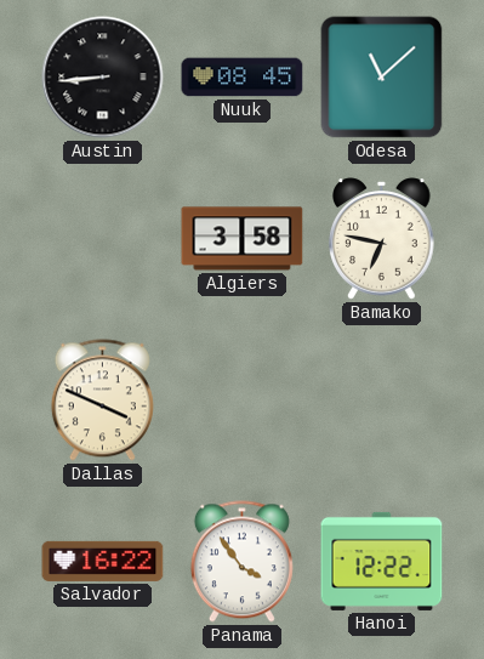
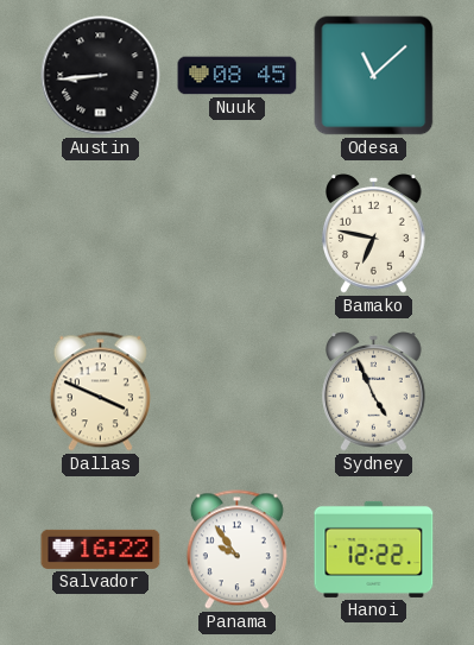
Algiers: 3:58 -> none (243, 239)
Sydney: none -> 4:56 (374, 392)
Panama: 3:54 -> 9:54 (236, 550)
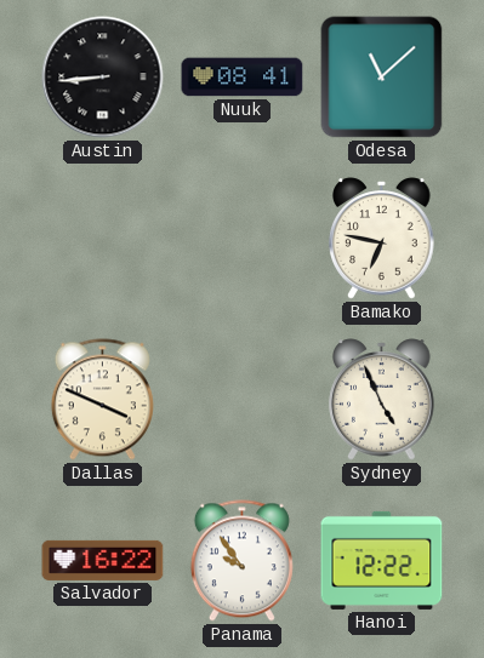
Nuuk: 08:45 -> 08:41 (243, 78)
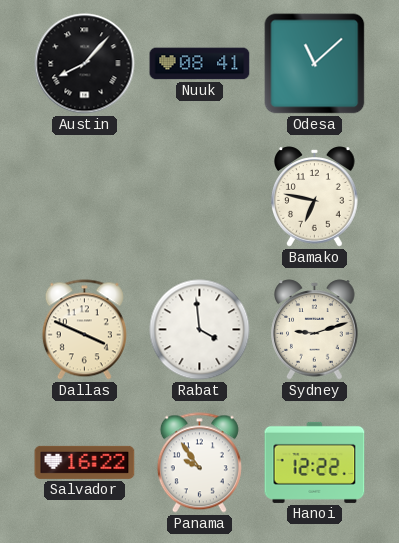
Austin: 8:44 -> 8:07 (85, 64)
Rabat: none -> 3:59 (200, 330)
Sydney: 4:56 -> 9:12 (315, 330)
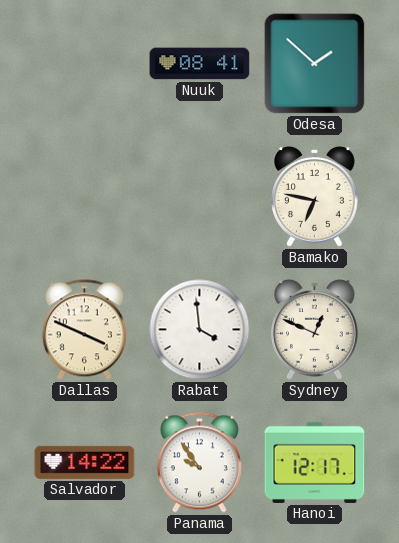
Austin: 8:07 -> none (85, 64)
Odesa: 11:08 -> 1:52 (315, 64)
Sydney: 9:12 -> 12:49 (315, 330)
Salvador: 16:22 -> 14:22 (85, 462)
Hanoi: 12:22 -> 12:17 (315, 462)
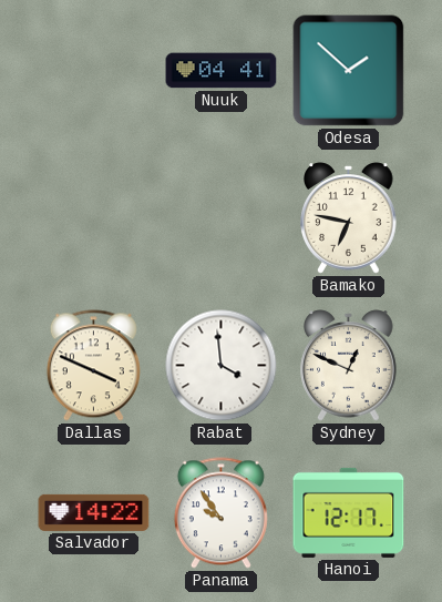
Nuuk: 08:41 -> 04:41 (222, 71)
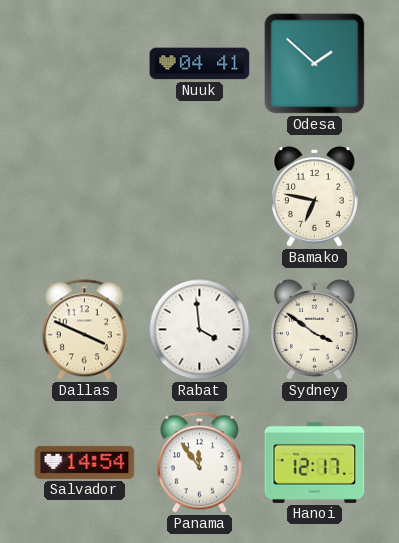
Sydney: 12:49 -> 3:51 (315, 330)
Salvador: 14:22 -> 14:54 (85, 462)
Panama: 9:54 -> 11:54 (199, 463)
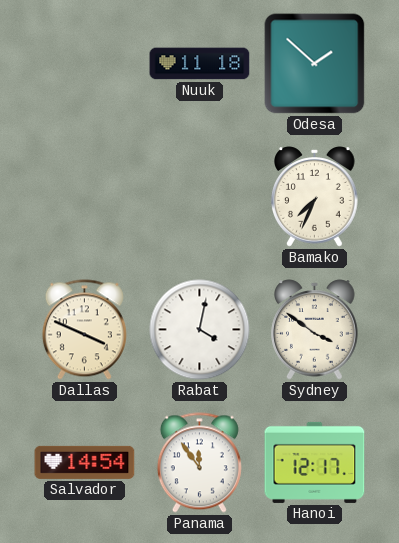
Nuuk: 04:41 -> 11:18 (200, 64)
Bamako: 6:47 -> 7:34 (315, 197)
Rabat: 3:59 -> 4:02 (200, 330)
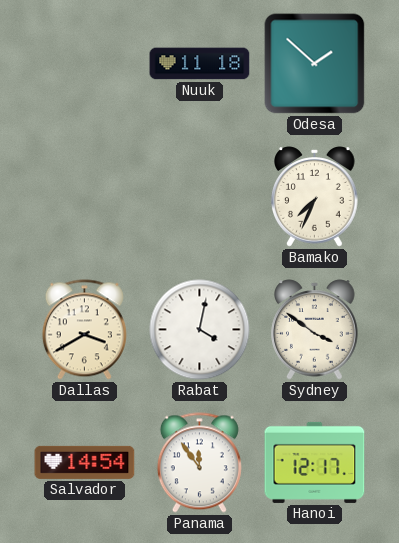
Dallas: 3:49 -> 3:40 (84, 330)
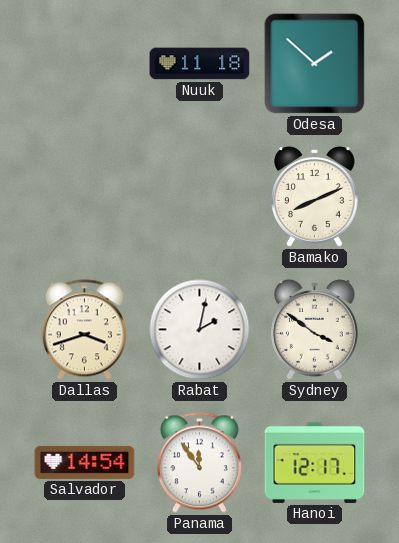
Bamako: 7:34 -> 8:11 (315, 197)
Dallas: 3:40 -> 3:42 (84, 330)
Rabat: 4:02 -> 2:02 (200, 330)
